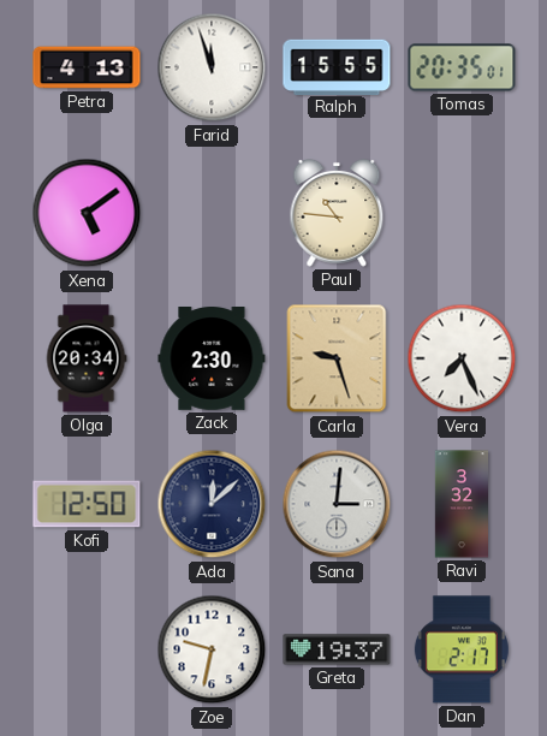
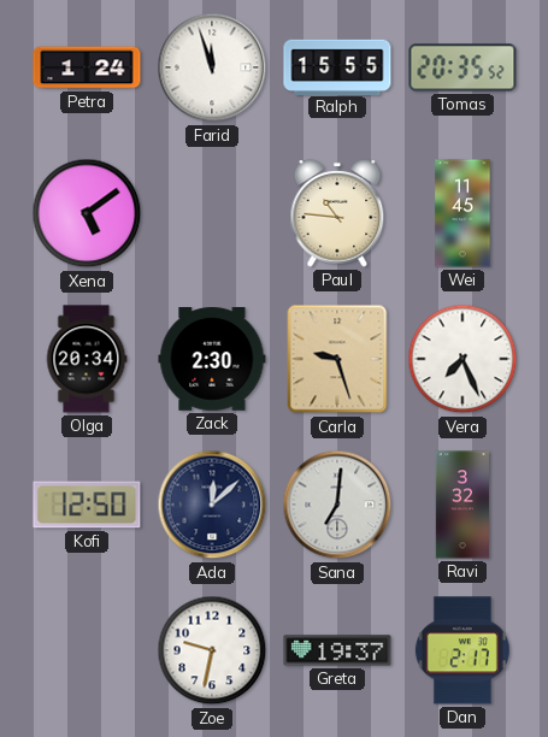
Petra: 4:13 -> 1:24 (87, 67)
Tomas: 20:35:01 -> 20:35:52 (462, 67)
Wei: none -> 11:45 (462, 213)
Sana: 3:01 -> 7:01 (337, 505)
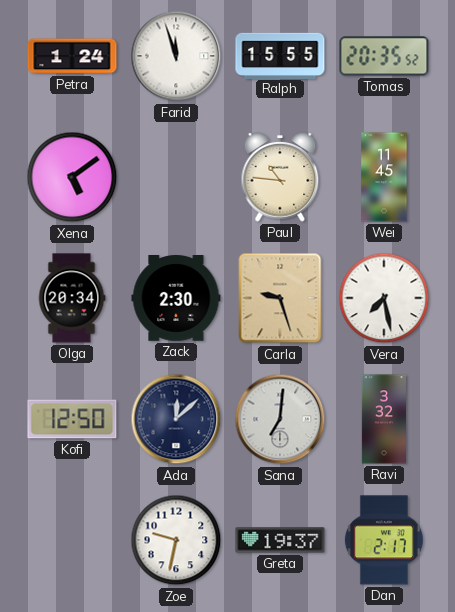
Vera: 7:26 -> 7:28 (384, 298)
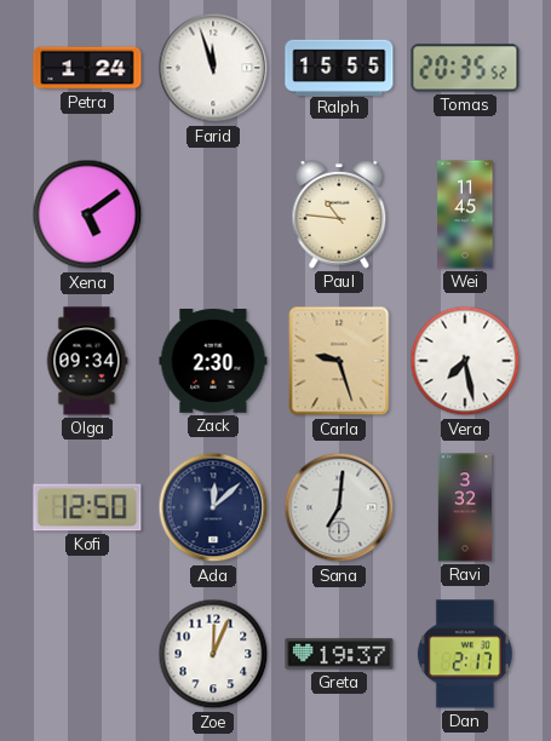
Olga: 20:34 -> 09:34 (87, 361)
Zoe: 9:32 -> 12:04 (213, 654)
